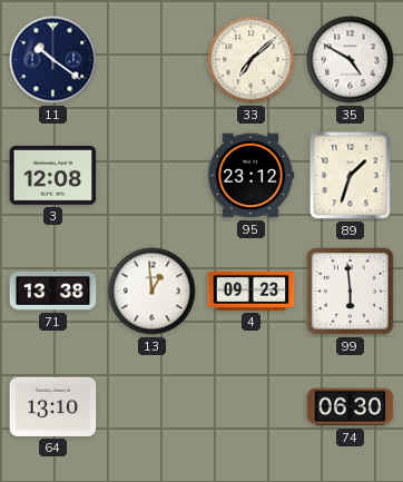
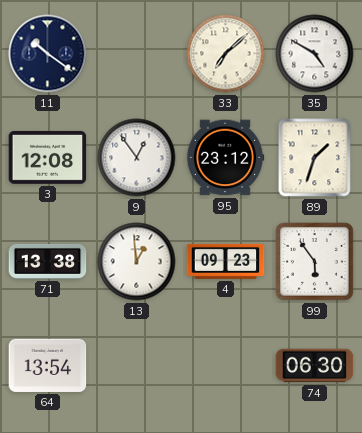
9: none -> 12:54 (137, 158)
99: 5:59 -> 5:54 (315, 262)
64: 13:10 -> 13:54 (48, 365)
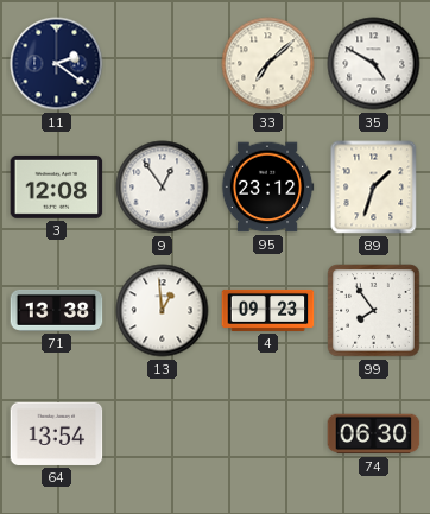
11: 10:21 -> 2:21 (57, 64)
99: 5:54 -> 7:54 (374, 311)
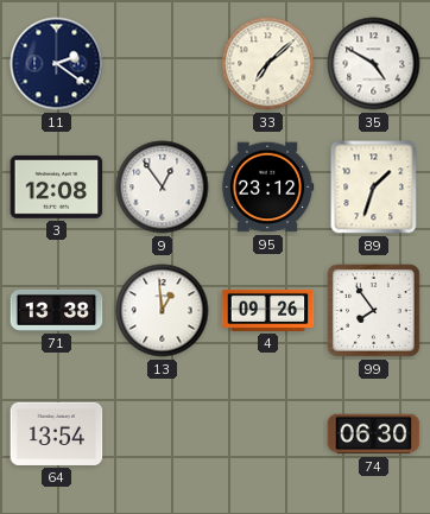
4: 09:23 -> 09:26 (268, 310)
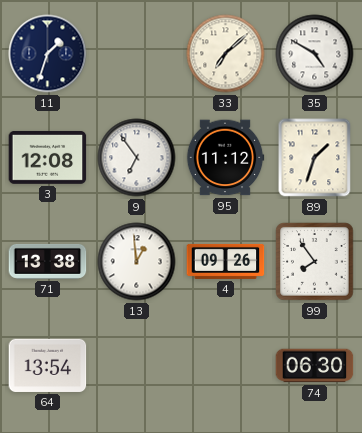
11: 2:21 -> 1:33 (48, 54)
9: 12:54 -> 6:54 (137, 158)
95: 23:12 -> 11:12 (225, 158)
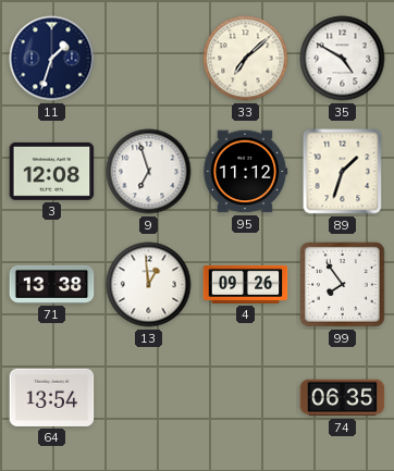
9: 6:54 -> 6:57 (149, 172)
74: 06:30 -> 06:35 (343, 398)
